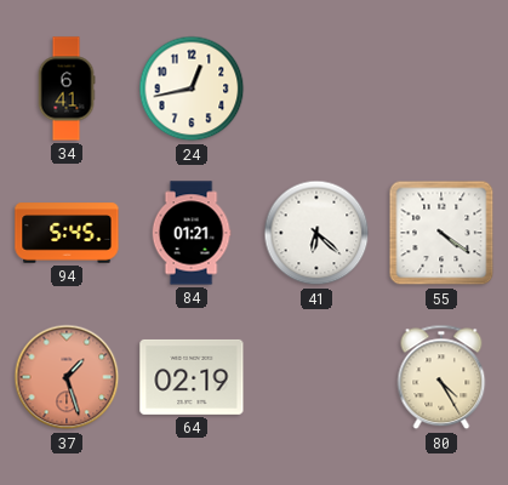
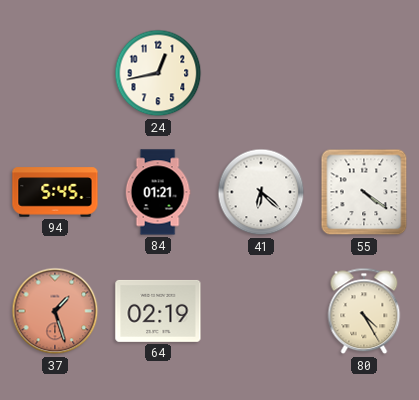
34: 6:41 -> none (67, 89)
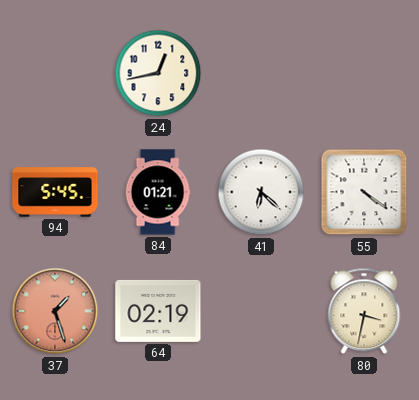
80: 4:25 -> 3:32 (364, 311)
